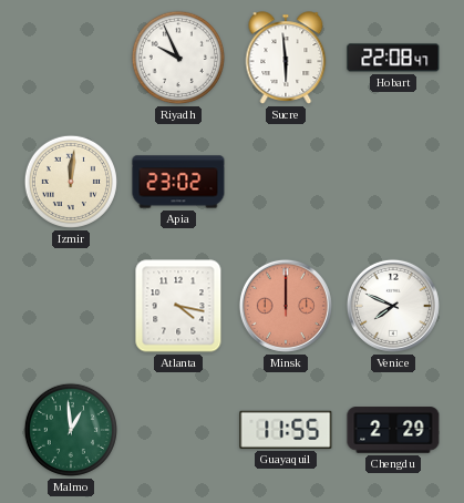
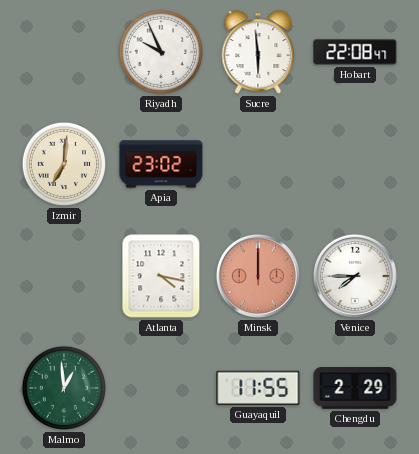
Izmir: 12:01 -> 7:01 (64, 164)
Venice: 7:49 -> 7:45 (355, 276)
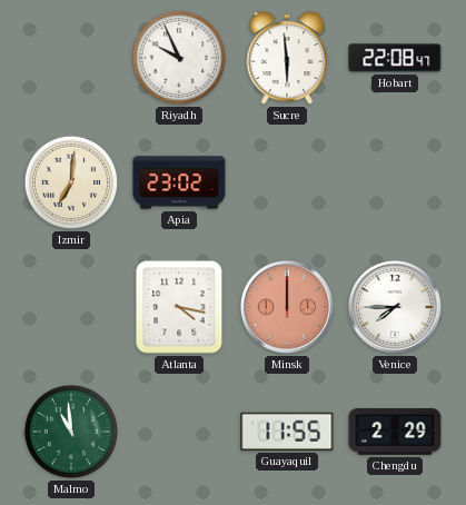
Malmo: 12:59 -> 10:59 (71, 432)
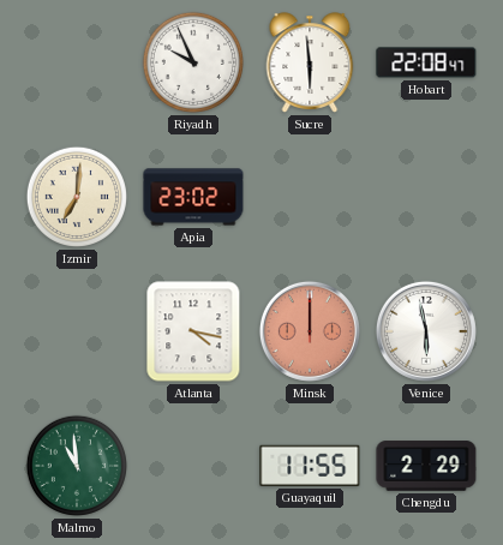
Venice: 7:45 -> 5:58 (426, 331)
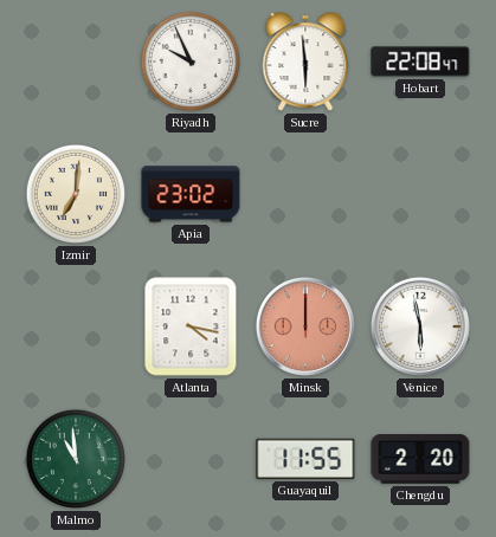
Chengdu: 2:29 -> 2:20 (420, 459)
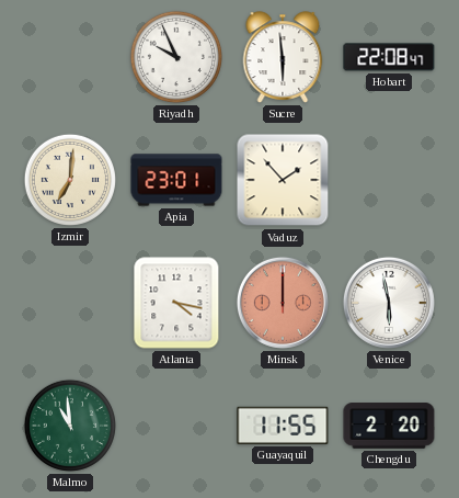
Apia: 23:02 -> 23:01 (176, 180)
Vaduz: none -> 1:53 (283, 180)
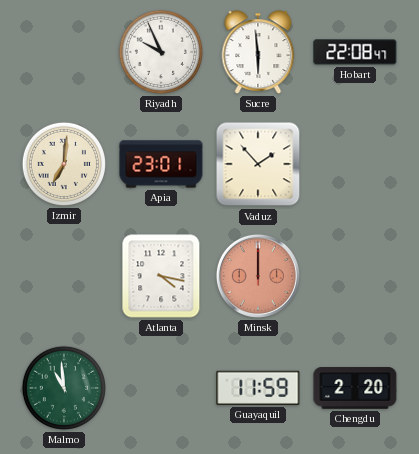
Venice: 5:58 -> none (389, 303)
Guayaquil: 11:55 -> 11:59 (258, 388)
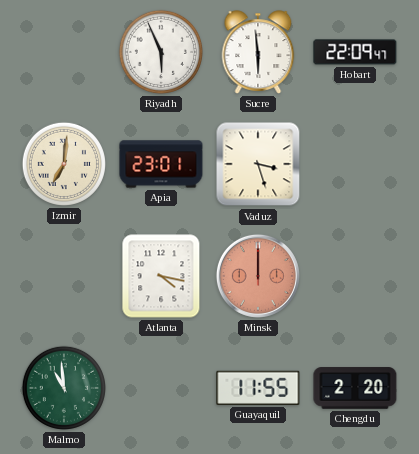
Riyadh: 9:56 -> 5:56 (161, 52)
Hobart: 22:08 -> 22:09 (355, 52)
Vaduz: 1:53 -> 3:27 (258, 164)
Guayaquil: 11:59 -> 11:55 (258, 388)
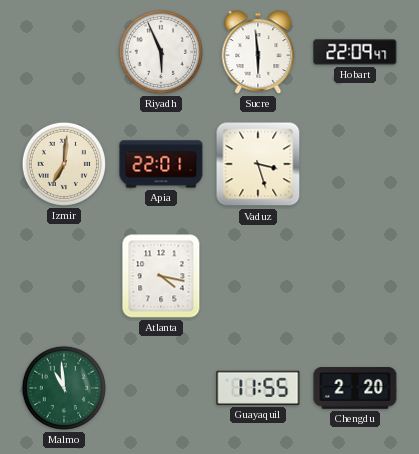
Apia: 23:01 -> 22:01 (161, 164)
Minsk: 12:00 -> none (258, 276)
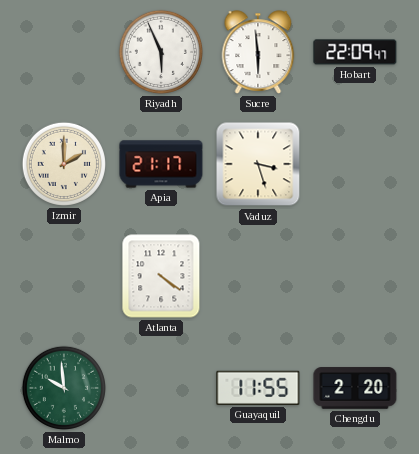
Izmir: 7:01 -> 2:00 (64, 164)
Apia: 22:01 -> 21:17 (161, 164)
Atlanta: 4:17 -> 4:21 (161, 276)
Malmo: 10:59 -> 9:59 (64, 388)
